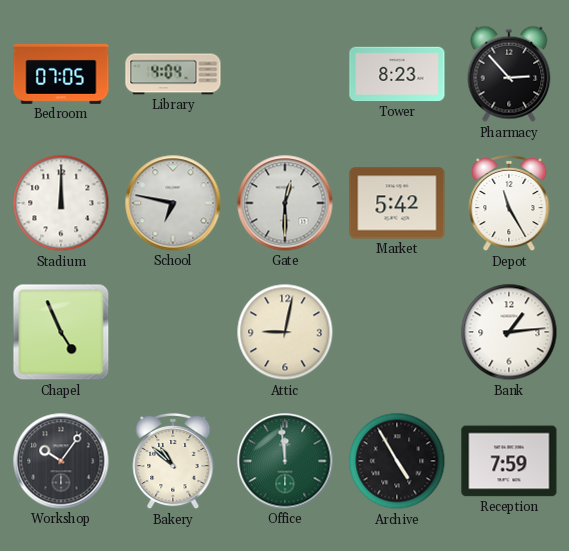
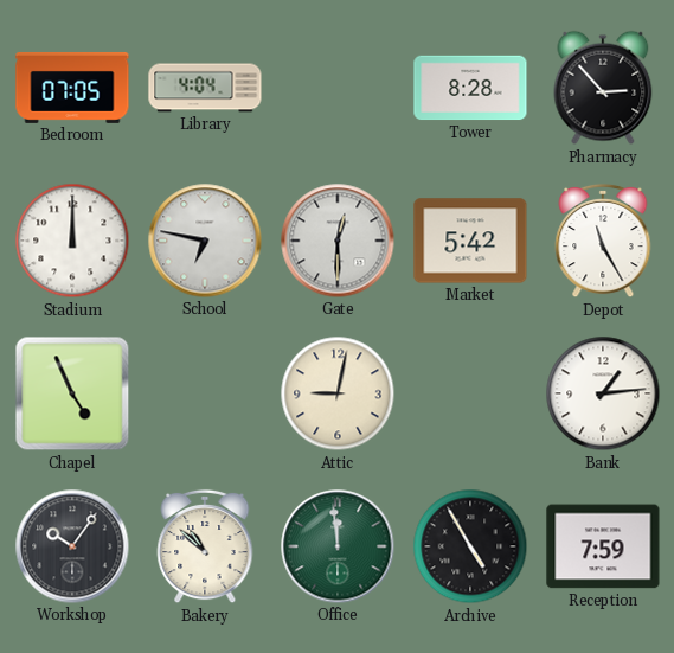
Tower: 8:23 -> 8:28 (470, 88)
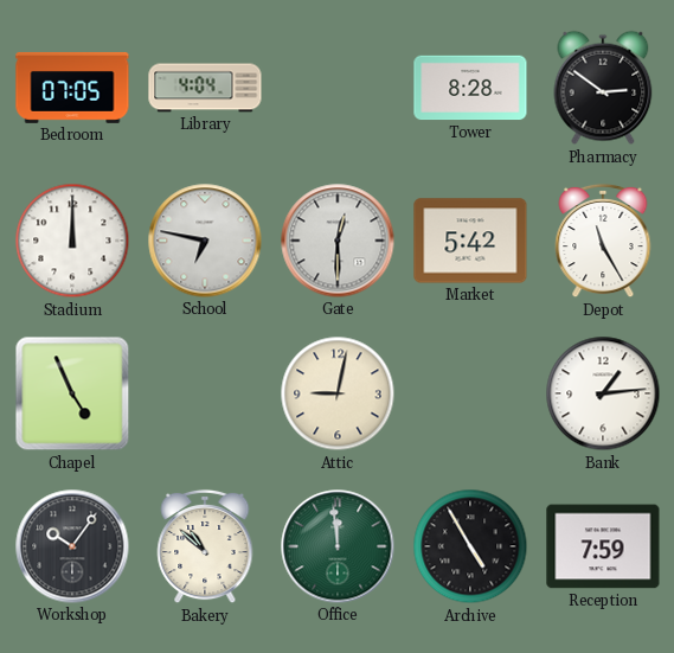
Pharmacy: 2:53 -> 2:51 (603, 88)
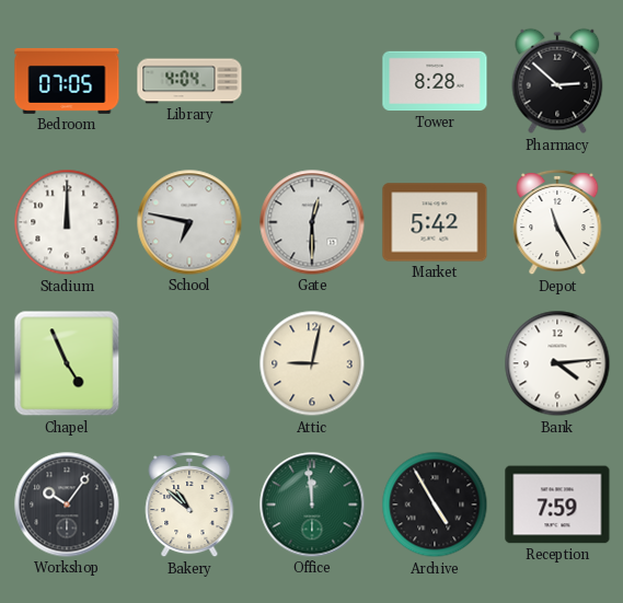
Pharmacy: 2:51 -> 2:52 (557, 81)
Bank: 1:14 -> 4:14 (557, 363)
